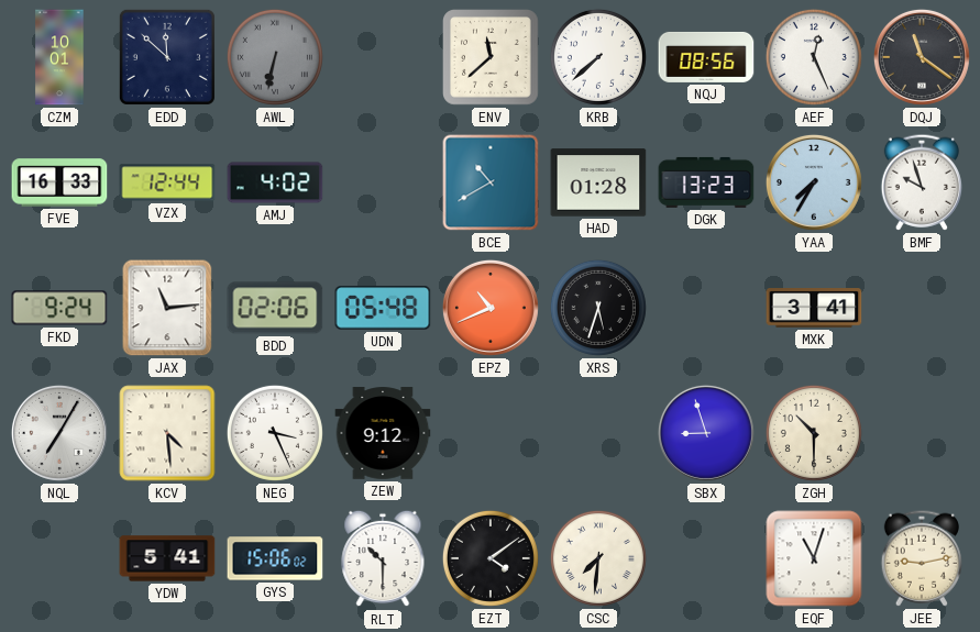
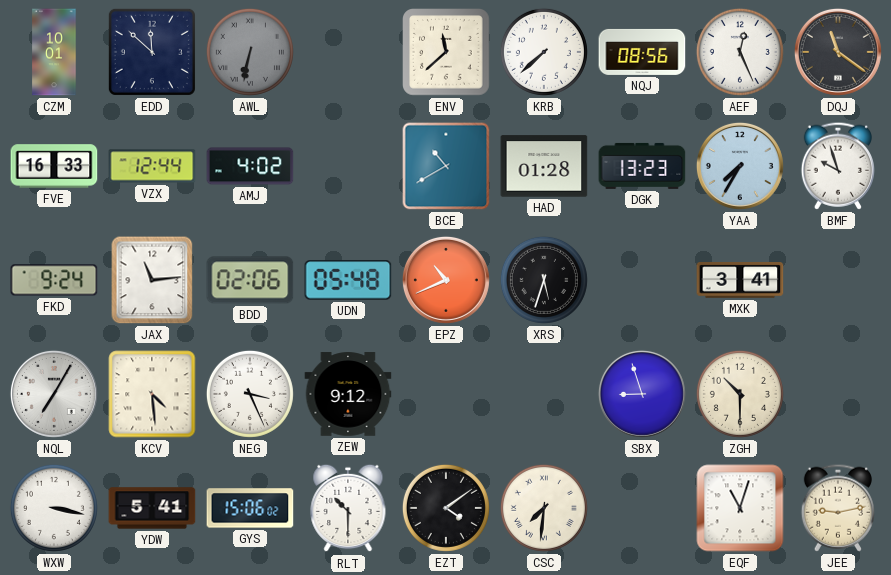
WXW: none -> 3:17 (54, 508)
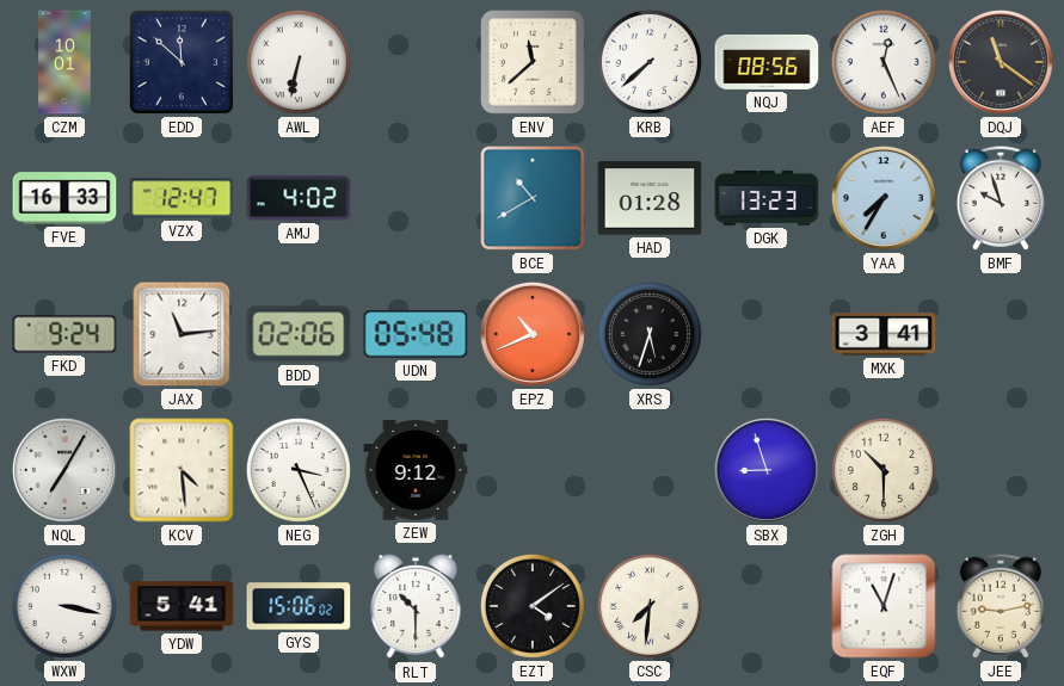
AWL dial: grey -> white (299, 62)
VZX: 12:44 -> 12:47 (182, 198)
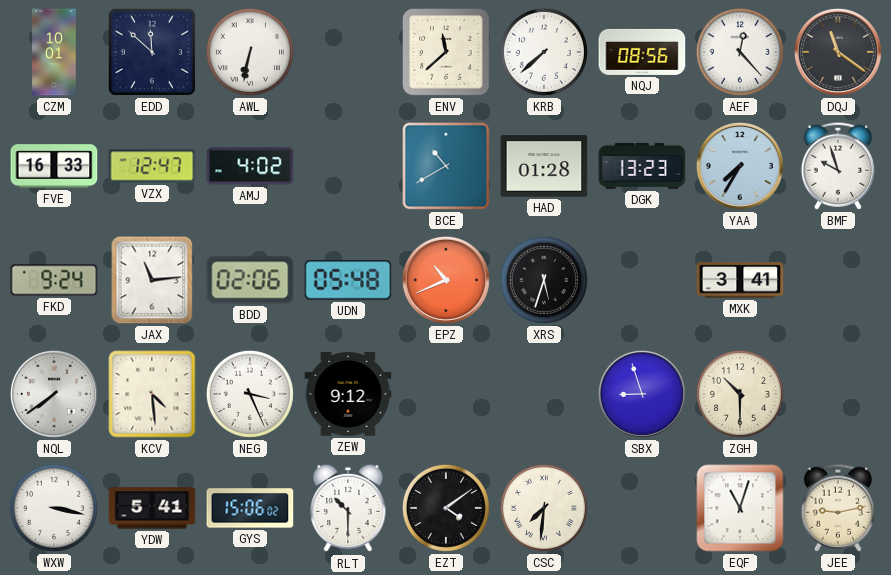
AEF: 12:26 -> 12:23 (740, 52)
NQL: 7:05 -> 7:39 (54, 394)
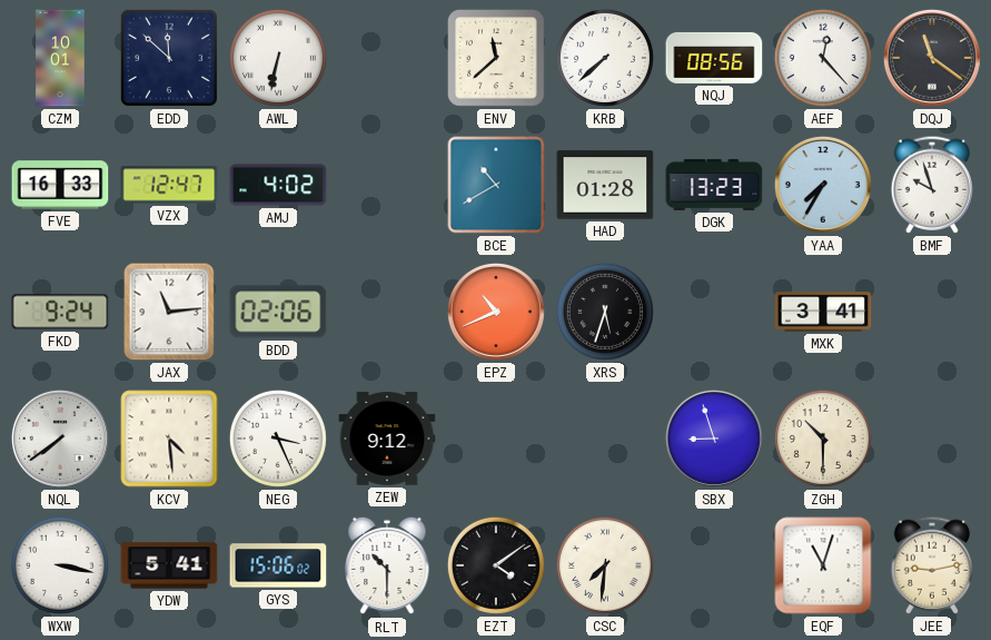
UDN: 05:48 -> none (348, 280)
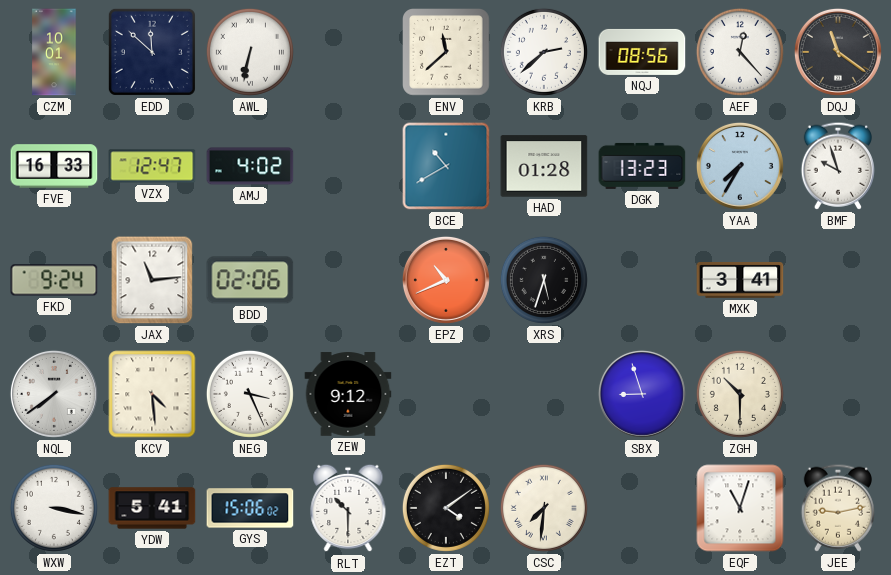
KRB: 7:38 -> 2:38 (544, 52)
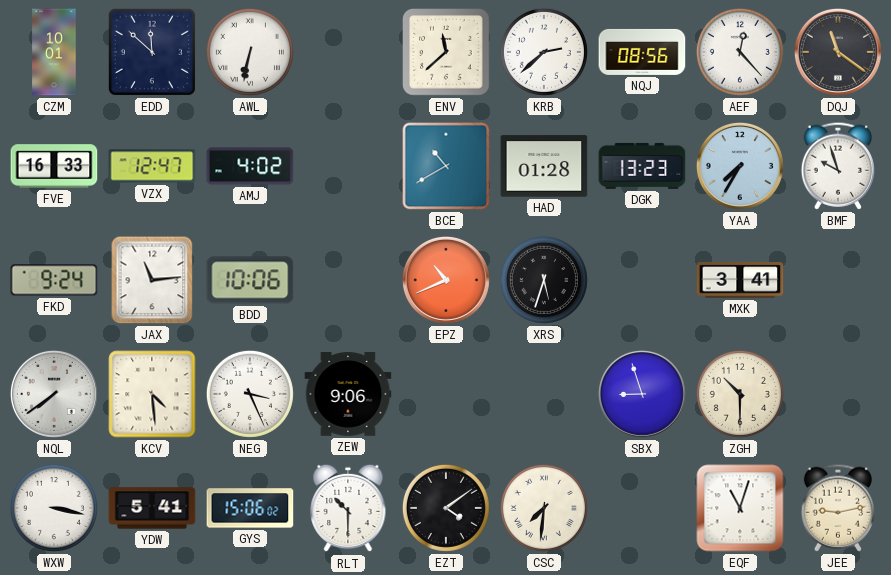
BDD: 02:06 -> 10:06 (250, 280)
ZEW: 9:12 -> 9:06 (348, 394)
